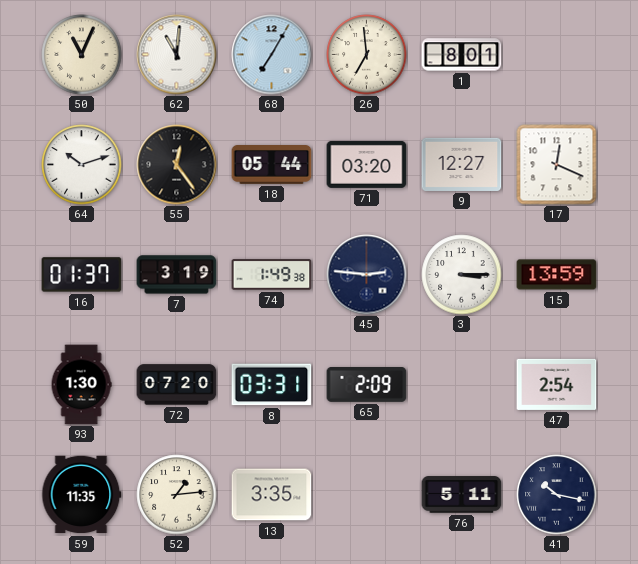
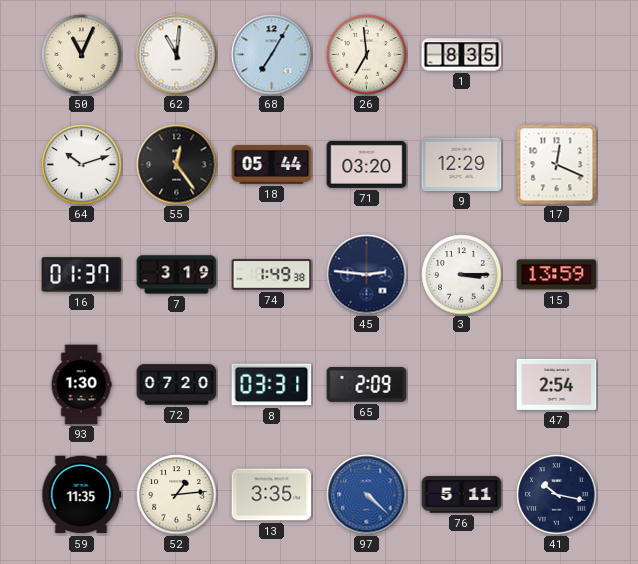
1: 8:01 -> 8:35 (462, 55)
9: 12:27 -> 12:29 (462, 164)
97: none -> 4:22 (367, 495)
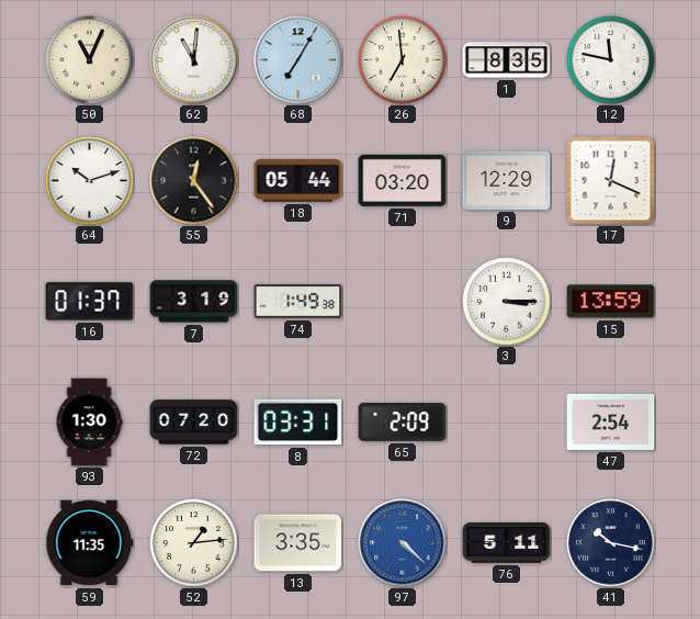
12: none -> 11:47 (611, 60)
45: 2:46 -> none (367, 275)
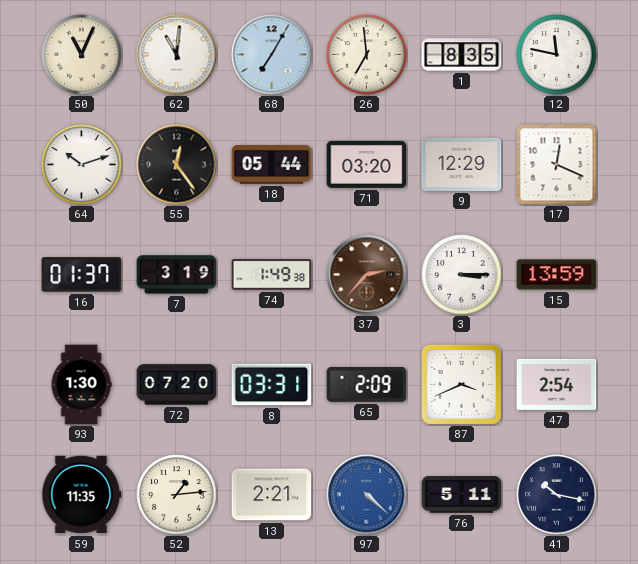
37: none -> 2:37 (367, 275)
87: none -> 3:41 (461, 384)
13: 3:35 -> 2:21 (272, 495)
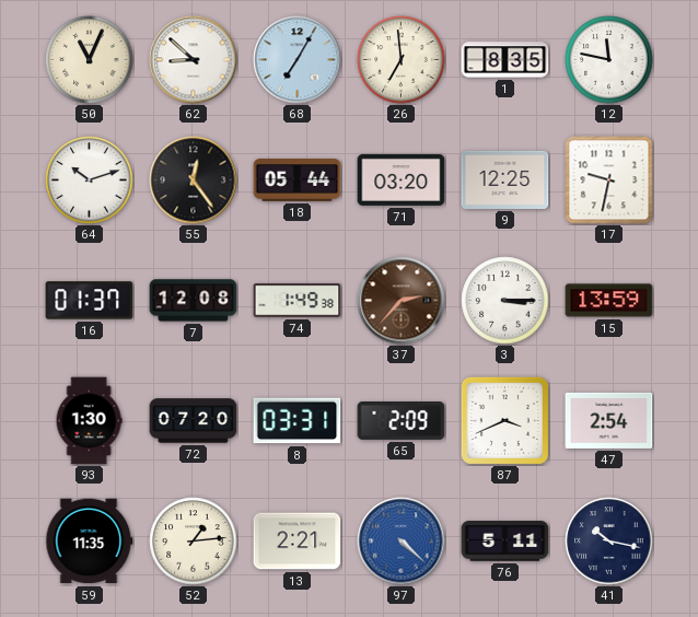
62: 11:01 -> 8:52 (194, 60)
9: 12:29 -> 12:25 (505, 179)
17: 12:19 -> 9:32 (609, 181)
7: 3:19 -> 12:08 (194, 301)
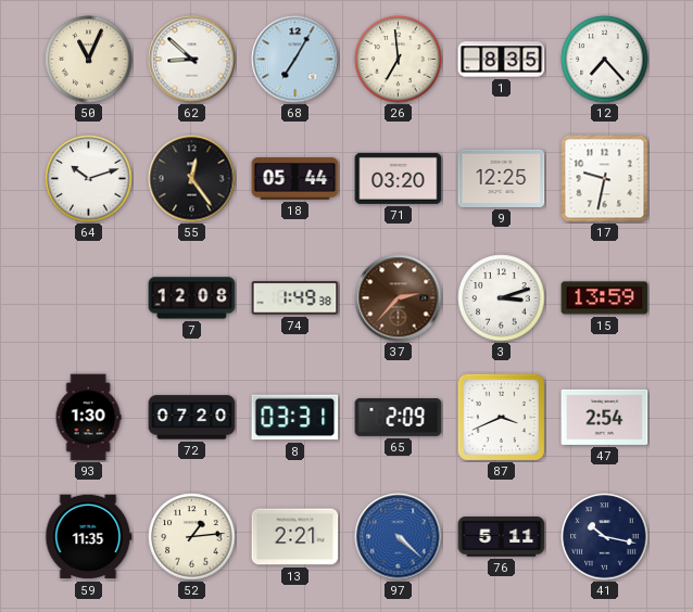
12: 11:47 -> 7:23 (605, 60)
16: 01:37 -> none (90, 301)
3: 3:15 -> 3:12 (502, 298)
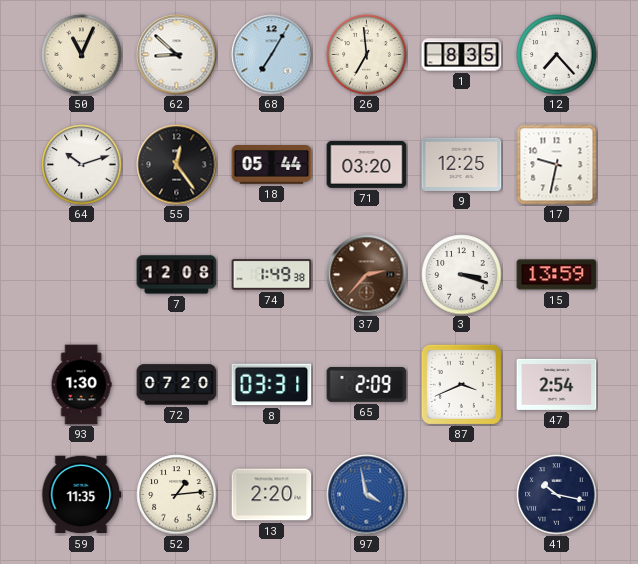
3: 3:12 -> 3:18 (462, 275)
13: 2:21 -> 2:20 (272, 495)
97: 4:22 -> 3:58 (367, 495)
76: 5:11 -> none (502, 537)
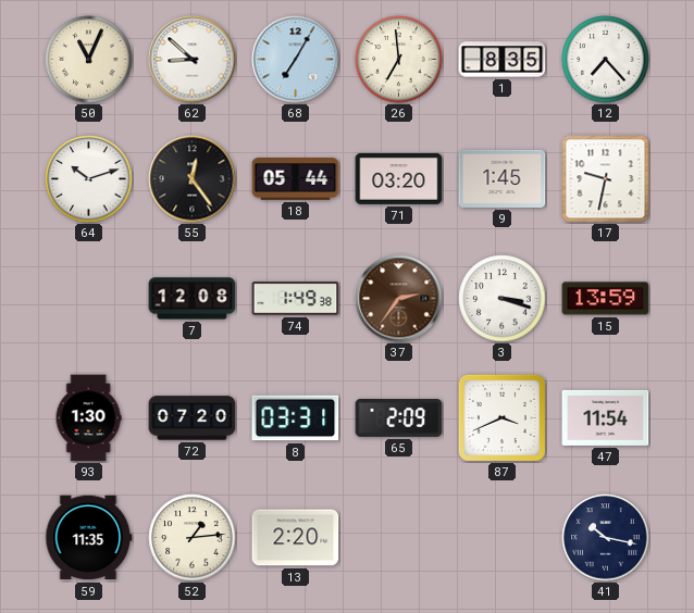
9: 12:25 -> 1:45 (503, 178)
37: 2:37 -> 2:36 (399, 299)
47: 2:54 -> 11:54 (606, 417)
97: 3:58 -> none (367, 495)
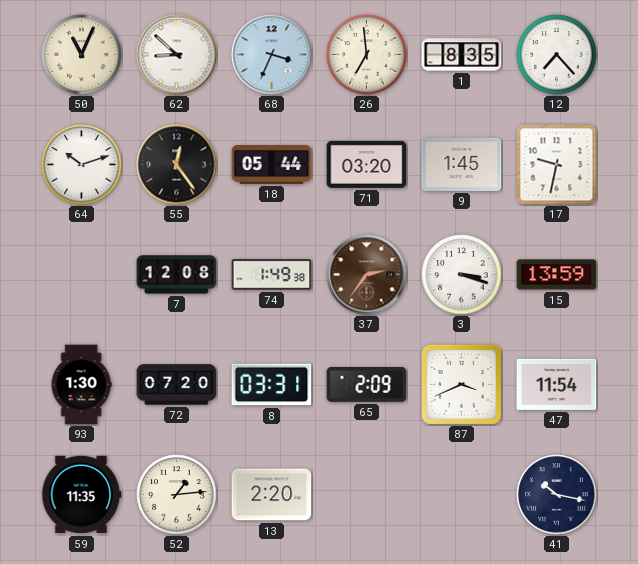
68: 7:05 -> 3:34 (272, 55)
